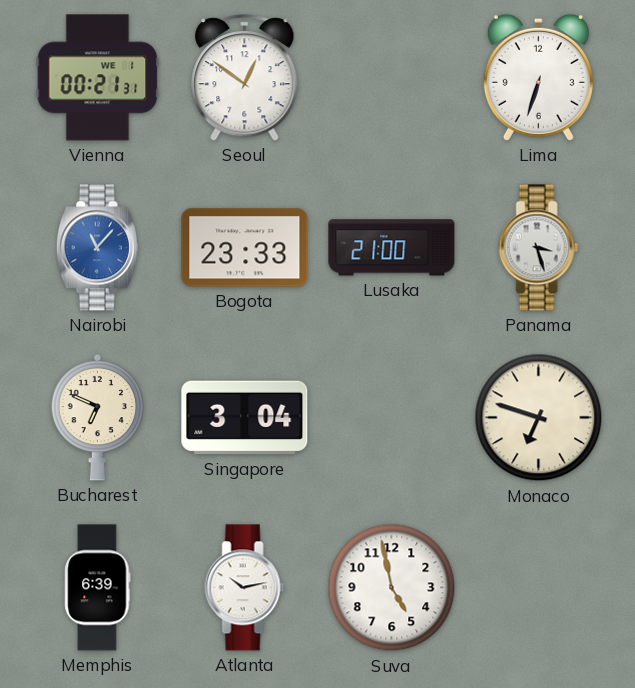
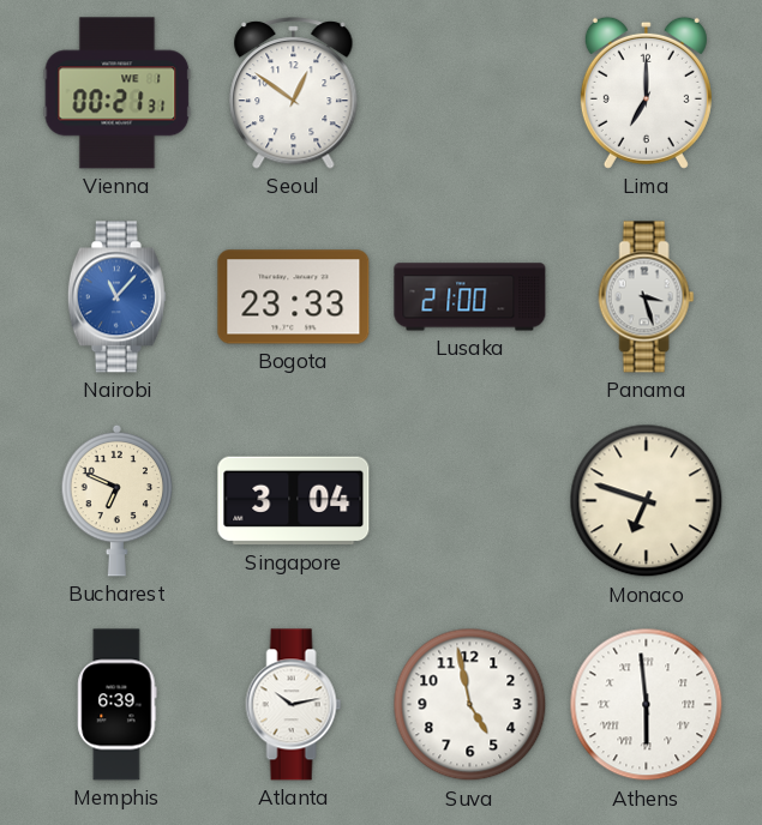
Lima: 6:33 -> 7:00 (646, 92)
Athens: none -> 5:59 (647, 705)
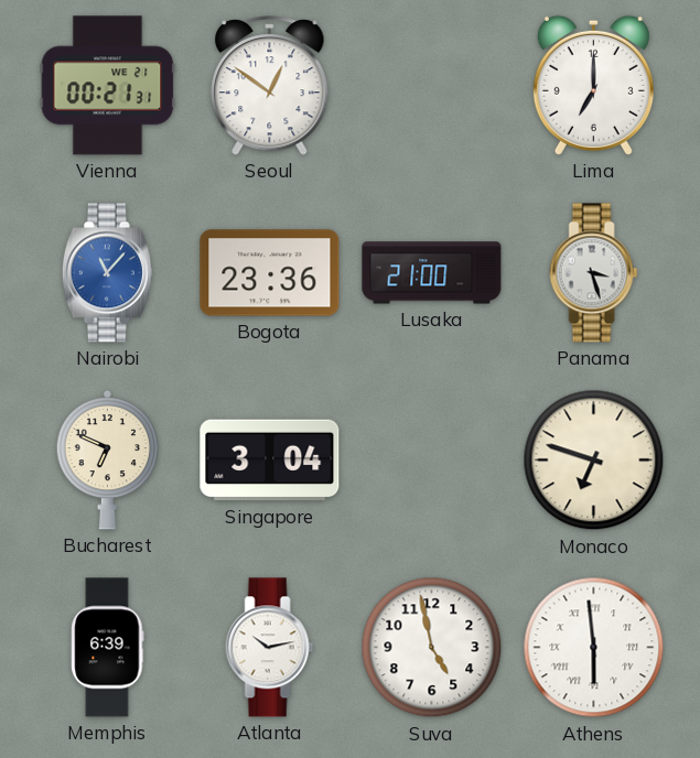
Vienna date: WE 1 -> WE 21 (108, 86)
Bogota: 23:33 -> 23:36 (270, 273)
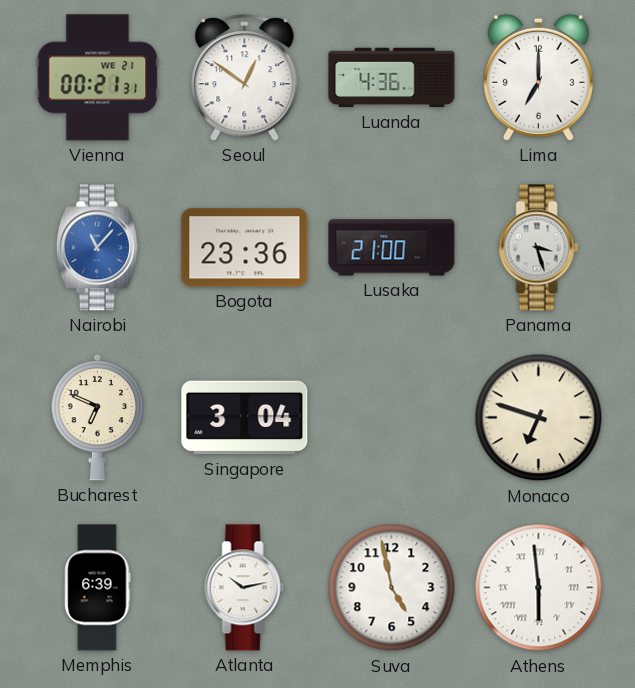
Luanda: none -> 4:36 (392, 78)
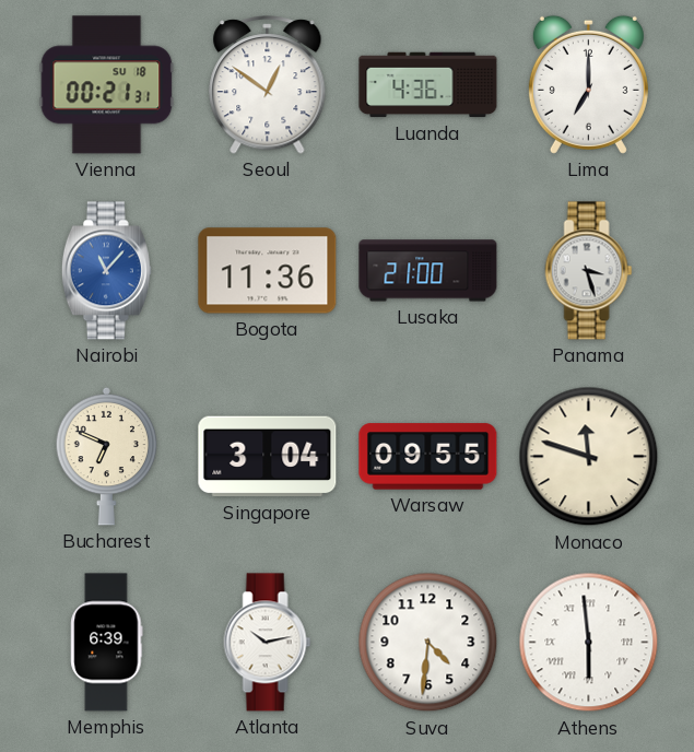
Vienna date: WE 21 -> SU 18 (107, 85)
Bogota: 23:36 -> 11:36 (268, 271)
Warsaw: none -> 09:55 (428, 457)
Monaco: 6:48 -> 11:48 (589, 457)
Suva: 4:58 -> 4:31 (428, 643)
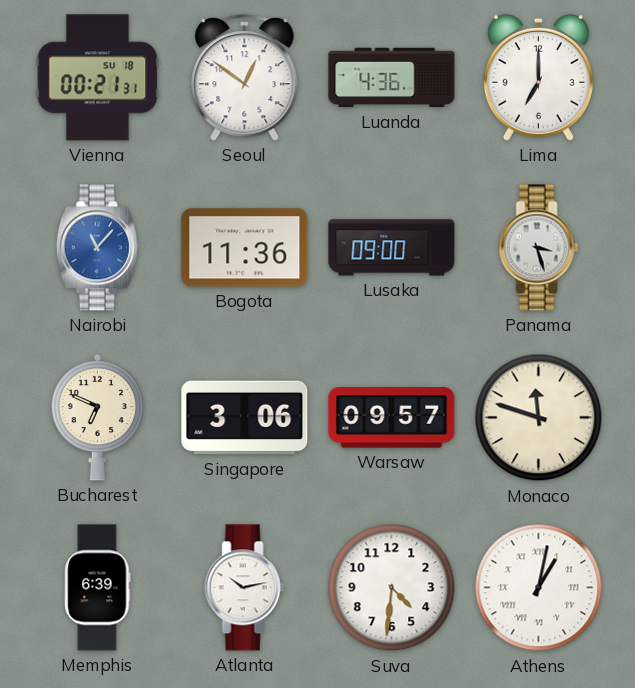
Lusaka: 21:00 -> 09:00 (392, 248)
Singapore: 3:04 -> 3:06 (245, 418)
Warsaw: 09:55 -> 09:57 (392, 418)
Athens: 5:59 -> 1:02 (539, 588)
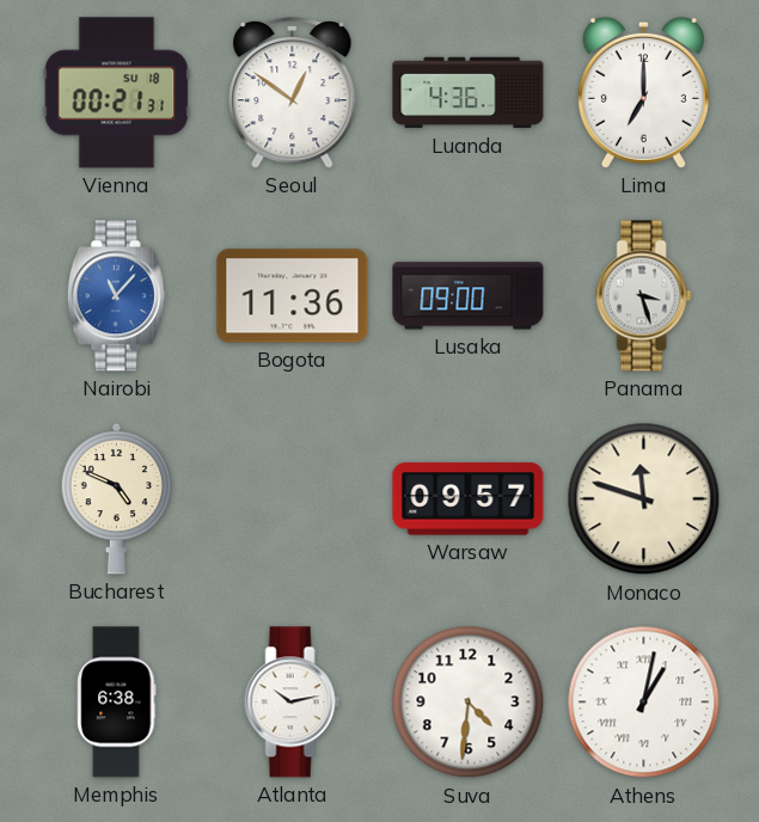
Bucharest: 6:49 -> 4:49 (117, 498)
Singapore: 3:06 -> none (245, 418)
Memphis: 6:39 -> 6:38 (117, 703)
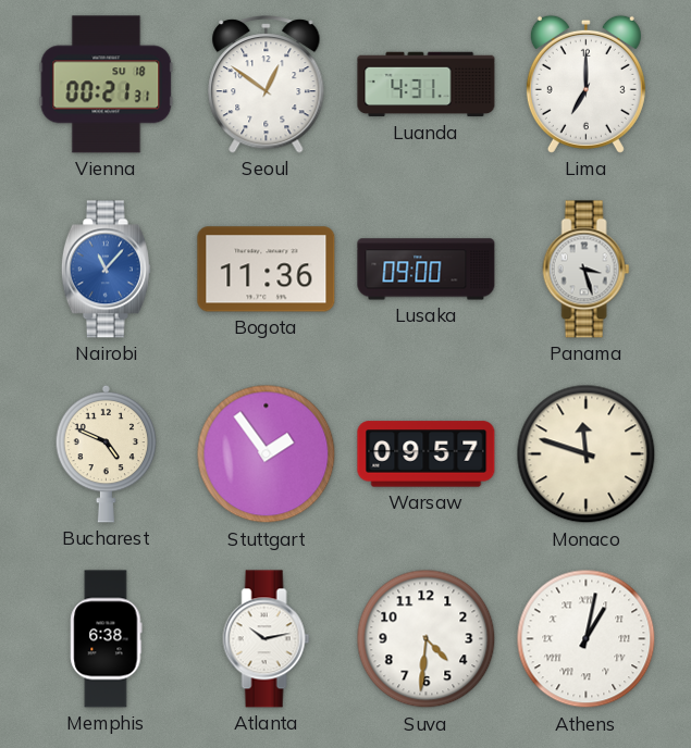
Luanda: 4:36 -> 4:31 (427, 85)
Stuttgart: none -> 1:54 (267, 454)
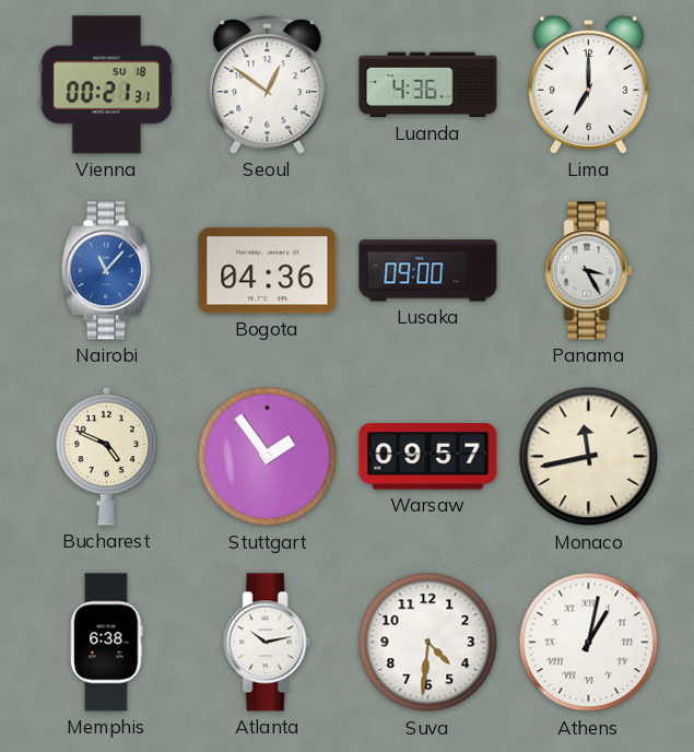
Luanda: 4:31 -> 4:36 (428, 85)
Bogota: 11:36 -> 04:36 (268, 271)
Panama: 3:27 -> 3:25 (589, 271)
Monaco: 11:48 -> 11:43 (589, 457)
